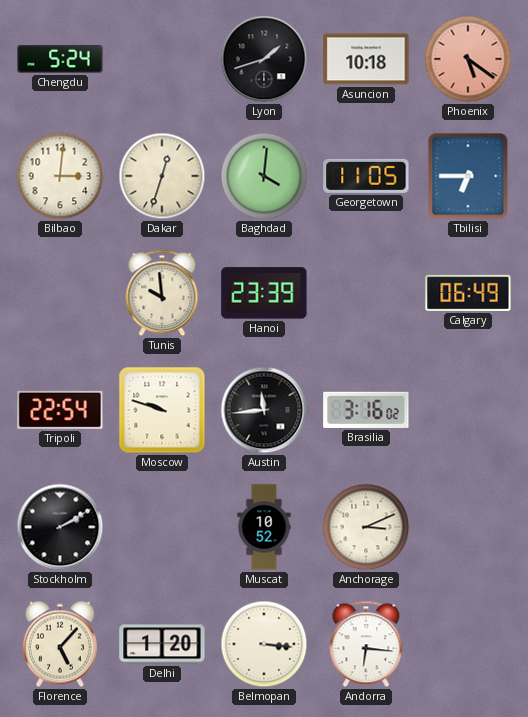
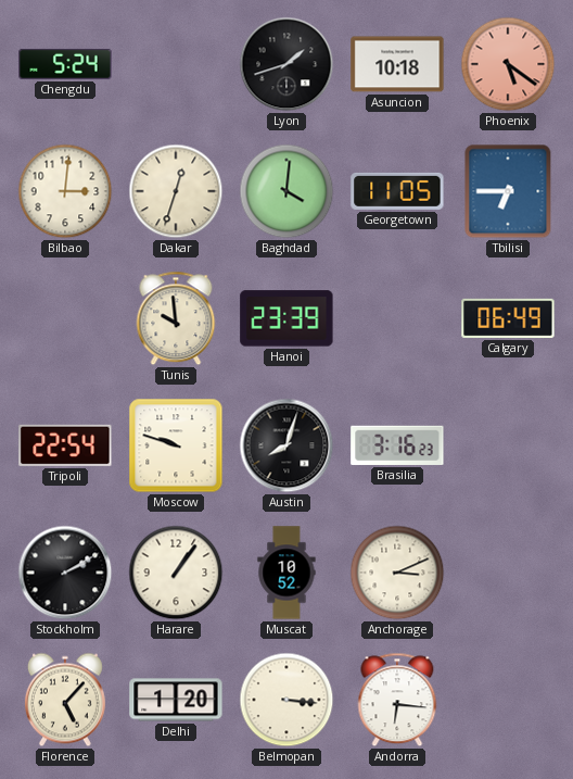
Austin: 11:44 -> 8:03 (286, 445)
Brasilia: 3:16:02 -> 3:16:23 (397, 445)
Harare: none -> 1:06 (176, 573)
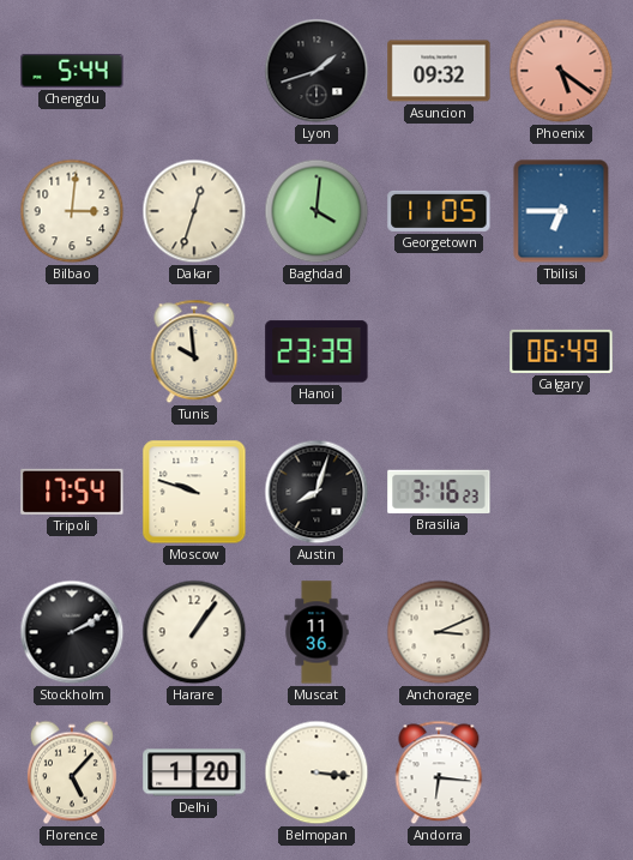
Chengdu: 5:24 -> 5:44 (72, 71)
Asuncion: 10:18 -> 09:32 (439, 71)
Tripoli: 22:54 -> 17:54 (72, 492)
Muscat: 10:52 -> 11:36 (316, 632)
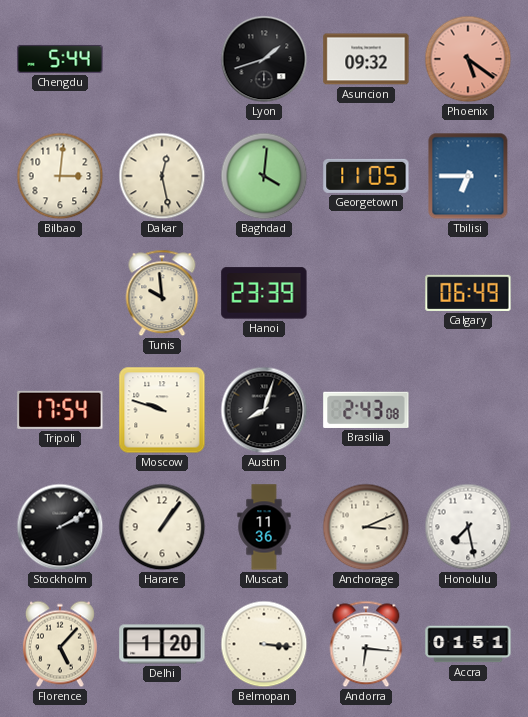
Dakar: 12:33 -> 12:28 (162, 176)
Brasilia: 3:16 -> 2:43 (366, 410)
Honolulu: none -> 7:28 (468, 527)
Accra: none -> 01:51 (468, 644)
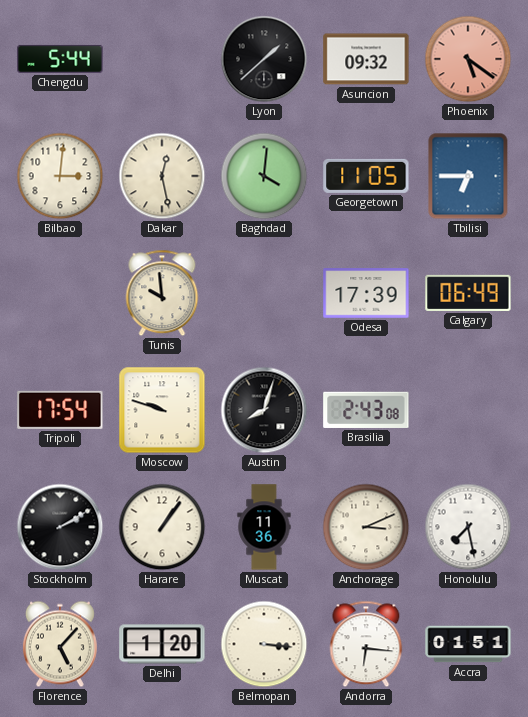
Lyon: 1:42 -> 1:38 (264, 59)
Hanoi: 23:39 -> none (264, 293)
Odesa: none -> 17:39 (366, 293)
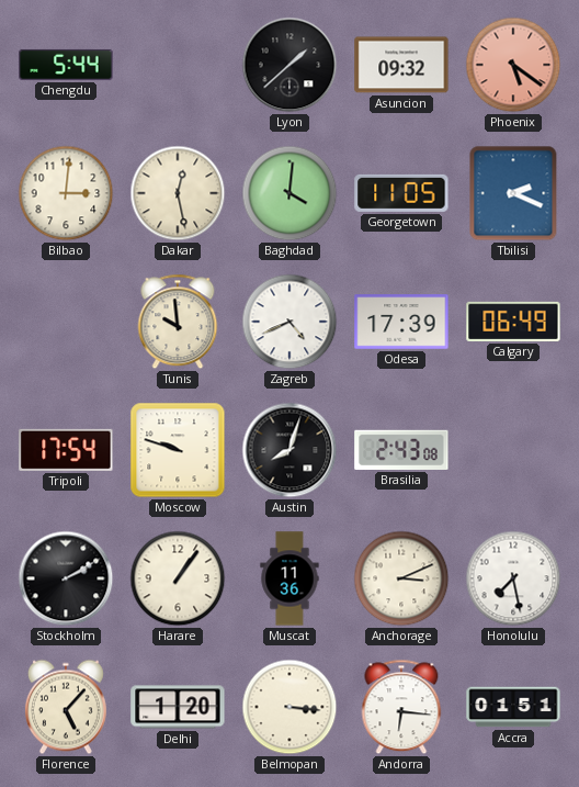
Tbilisi: 6:45 -> 2:19 (513, 193)
Zagreb: none -> 4:41 (289, 322)
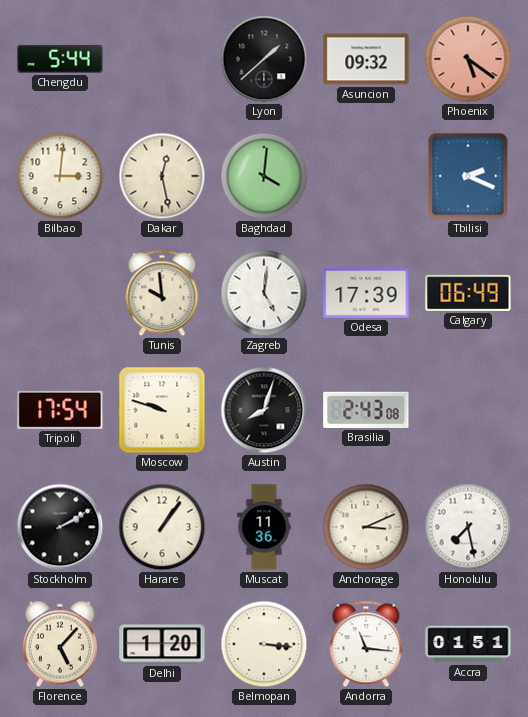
Georgetown: 11:05 -> none (401, 193)
Zagreb: 4:41 -> 5:01 (264, 293)
Andorra: 6:16 -> 11:16 (366, 644)
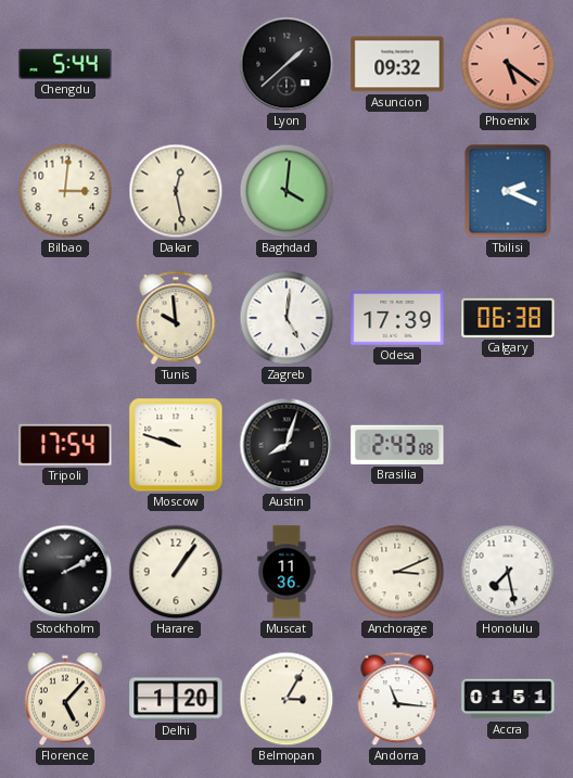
Calgary: 06:49 -> 06:38 (508, 318)
Belmopan: 3:16 -> 3:05 (286, 699)
